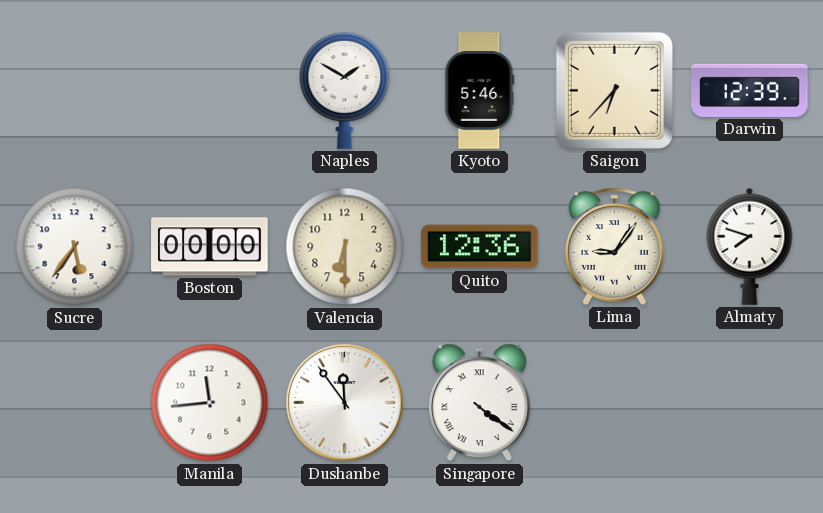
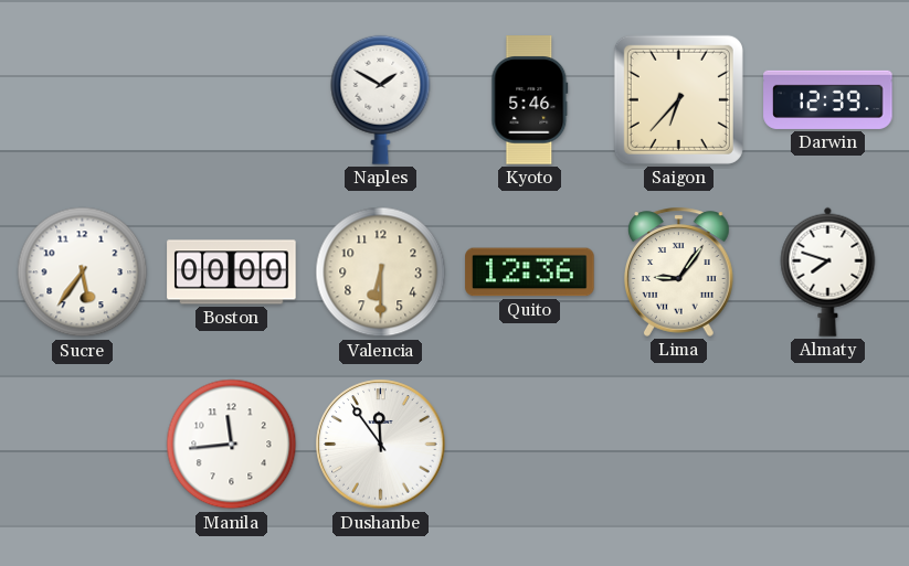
Singapore: 4:21 -> none (479, 403)
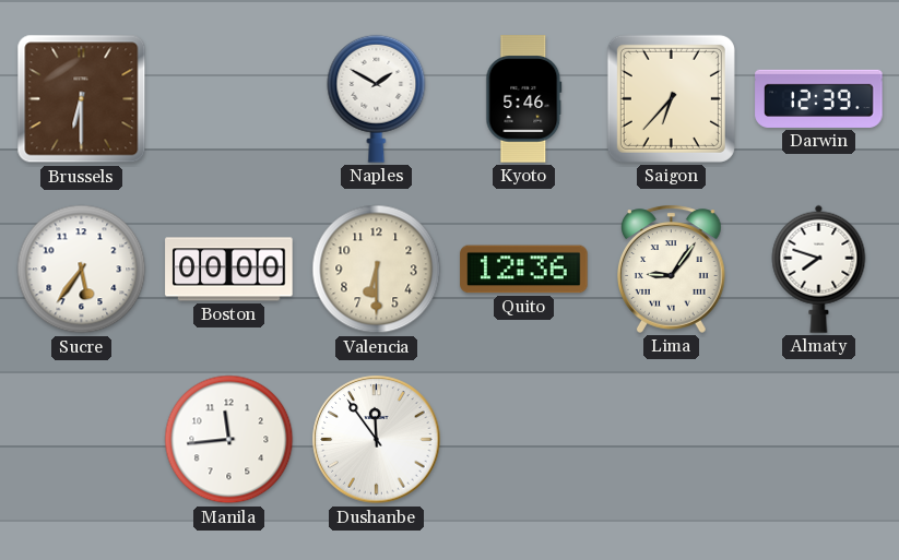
Brussels: none -> 6:30 (82, 99)
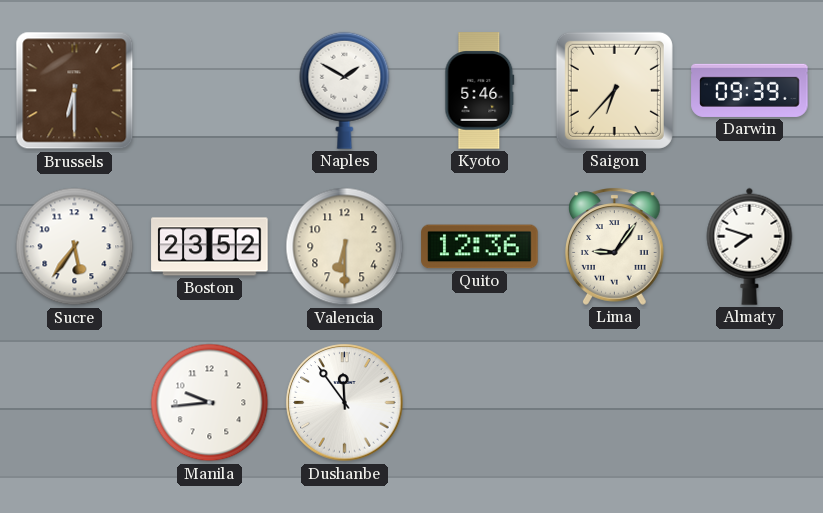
Darwin: 12:39 -> 09:39 (750, 90)
Boston: 00:00 -> 23:52 (210, 247)
Manila: 11:44 -> 9:44 (210, 403)
